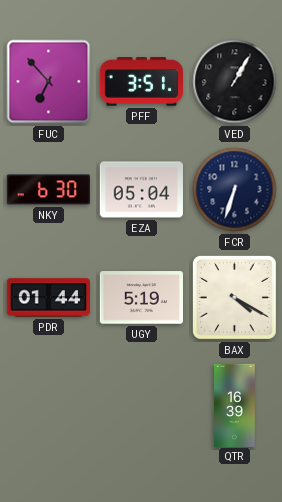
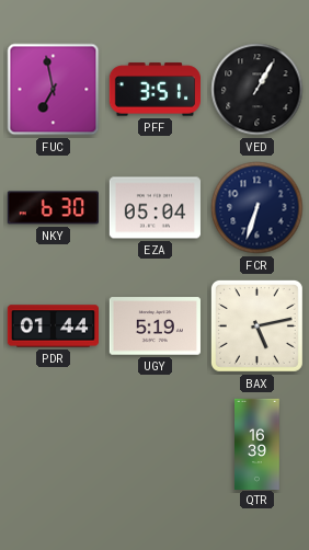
FUC: 6:53 -> 6:58 (54, 90)
BAX: 4:20 -> 5:13 (256, 325)
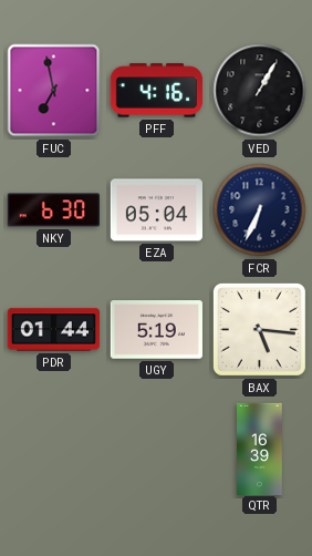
PFF: 3:51 -> 4:16 (156, 91)
FCR: 6:33 -> 6:34 (260, 210)
BAX: 5:13 -> 5:16 (259, 329)
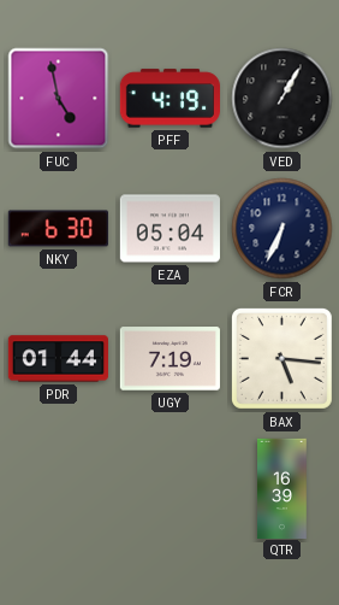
FUC: 6:58 -> 4:58 (59, 99)
PFF: 4:16 -> 4:19 (169, 99)
UGY: 5:19 -> 7:19 (169, 359)
